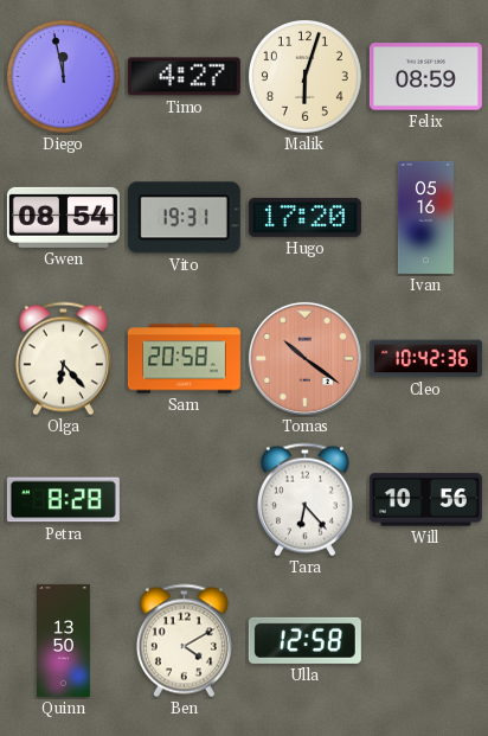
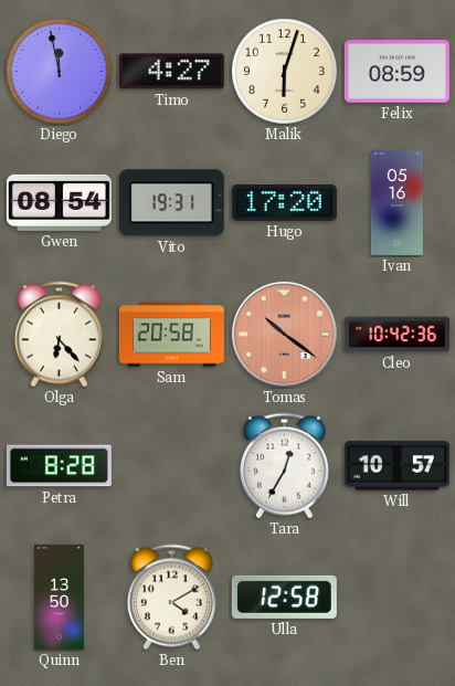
Tara: 6:23 -> 12:35 (284, 466)
Will: 10:56 -> 10:57 (396, 466)
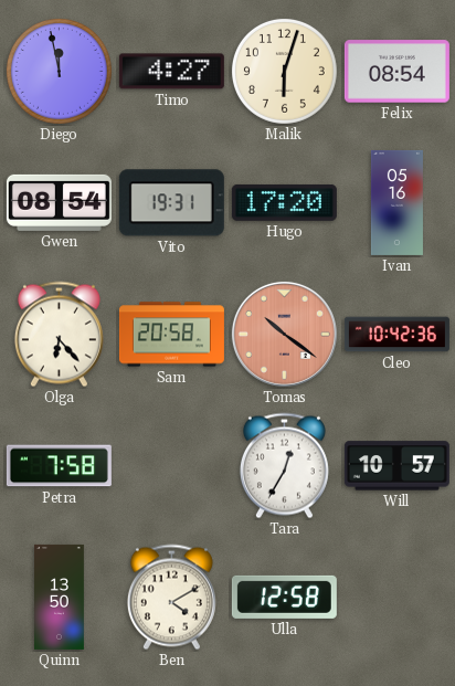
Felix: 08:59 -> 08:54 (396, 72)
Petra: 8:28 -> 7:58 (59, 466)
